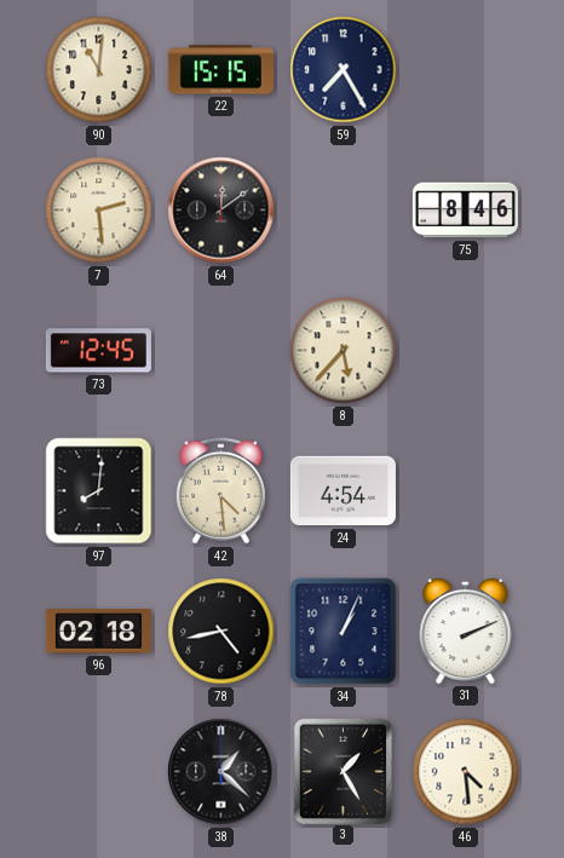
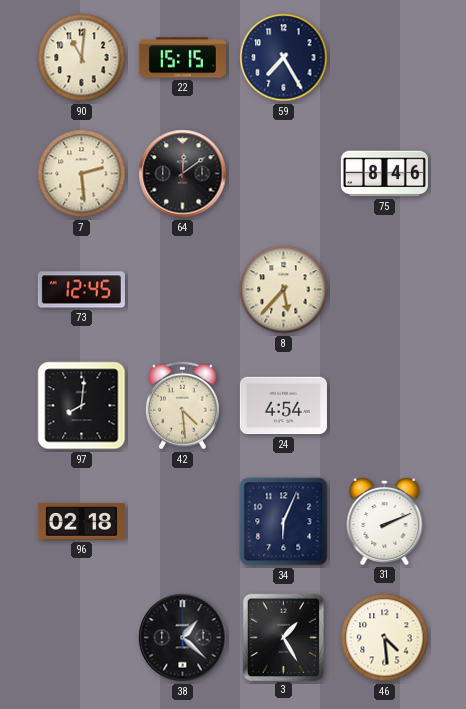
78: 4:43 -> none (221, 632)
34: 1:04 -> 6:04 (284, 522)
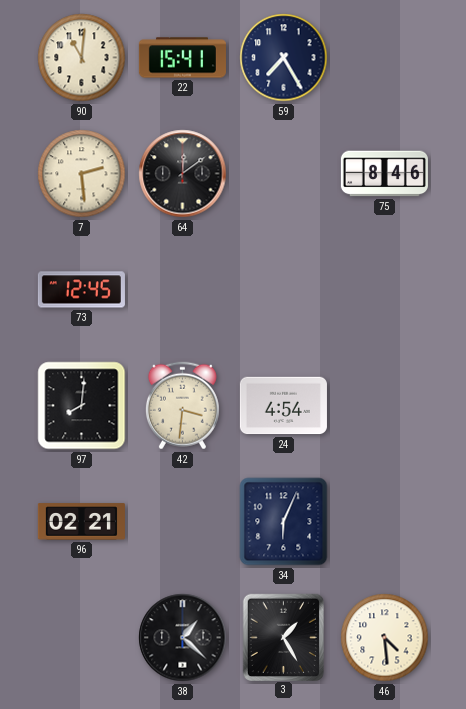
22: 15:15 -> 15:41 (182, 58)
8: 5:37 -> none (284, 290)
42: 4:29 -> 3:31 (182, 406)
96: 02:18 -> 02:21 (81, 522)
31: 2:11 -> none (385, 521)
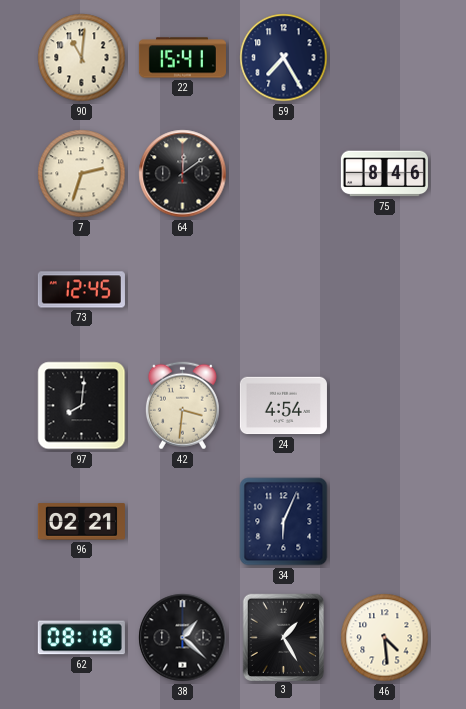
7: 2:29 -> 2:33 (82, 174)
62: none -> 08:18 (81, 638)
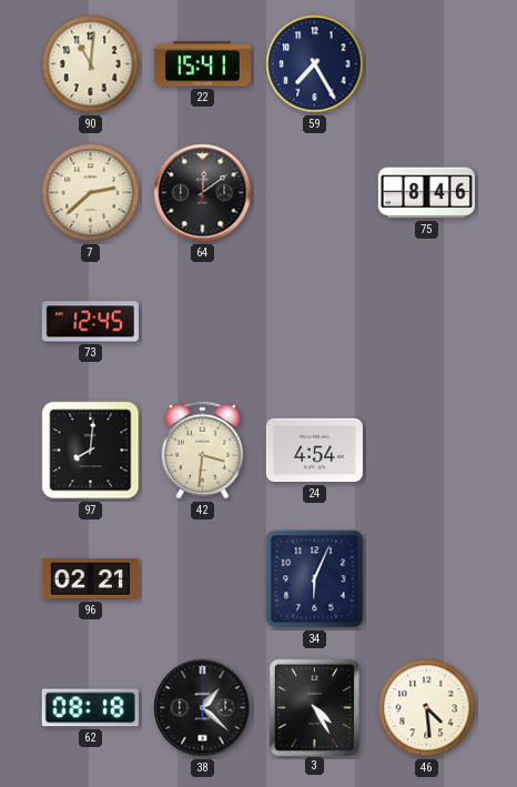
7: 2:33 -> 2:38 (91, 193)
3: 1:25 -> 4:25 (314, 707)
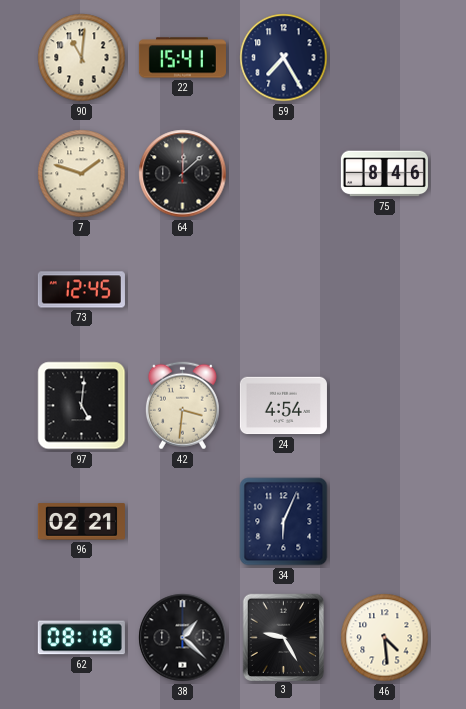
7: 2:38 -> 1:48 (82, 174)
64: 12:09 -> 12:08 (183, 174)
97: 8:01 -> 5:01 (82, 406)
3: 4:25 -> 9:25 (283, 637)
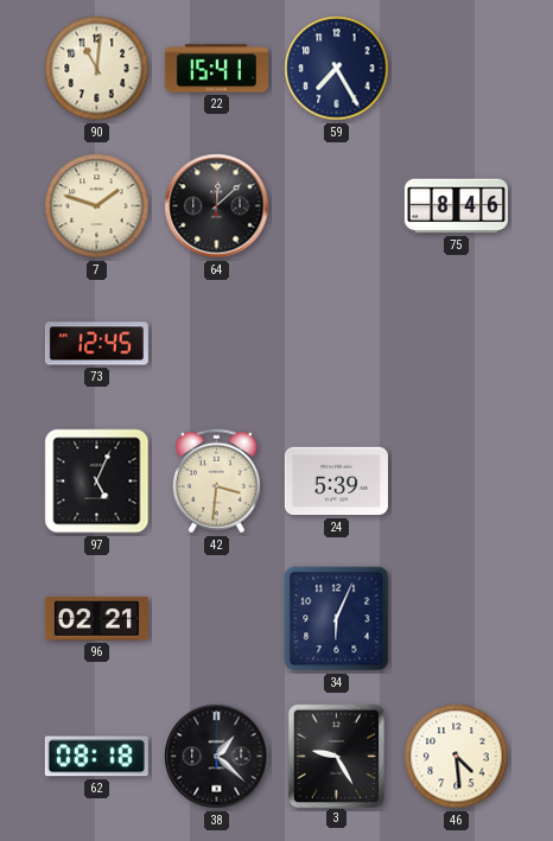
97: 5:01 -> 5:04 (97, 482)
24: 4:54 -> 5:39 (336, 482)
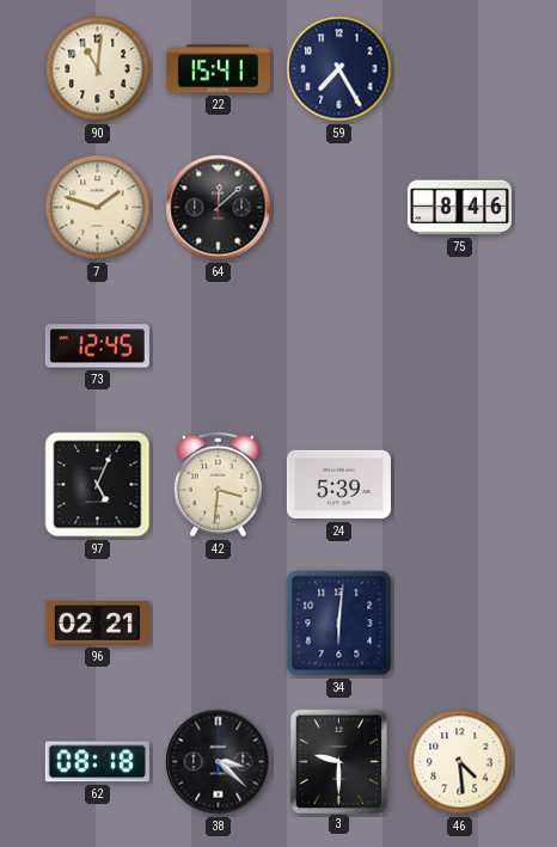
34: 6:04 -> 6:01 (339, 624)
38: 1:22 -> 3:22 (219, 762)
3: 9:25 -> 9:30 (338, 761)
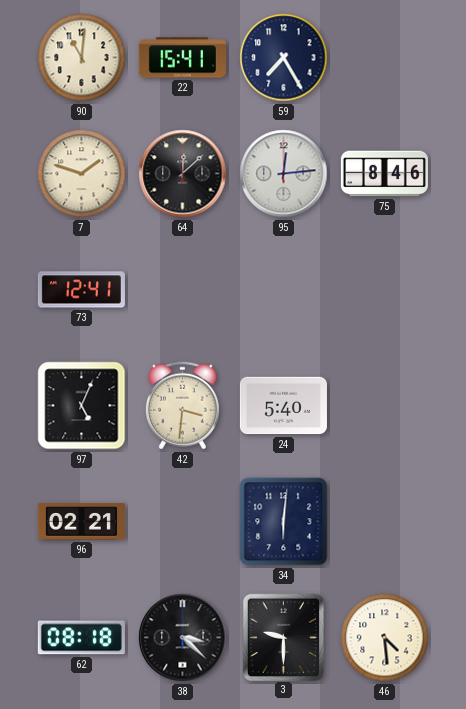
95: none -> 12:14 (284, 174)
73: 12:45 -> 12:41 (81, 290)
24: 5:39 -> 5:40 (283, 406)
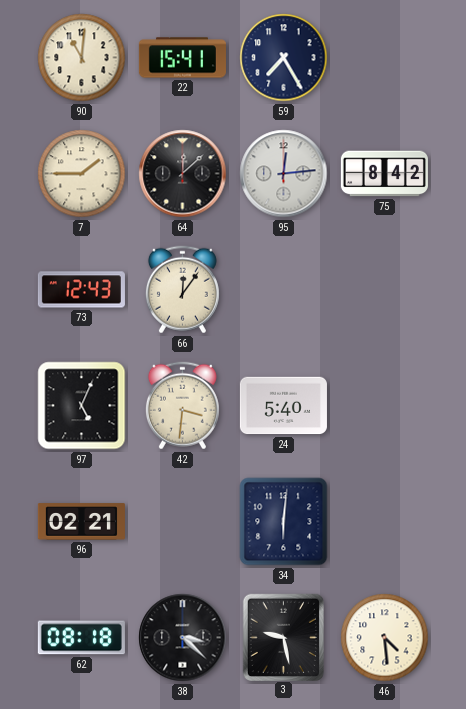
7: 1:48 -> 1:45 (82, 174)
75: 8:46 -> 8:42 (384, 174)
73: 12:41 -> 12:43 (81, 290)
66: none -> 12:06 (182, 290)
3: 9:30 -> 9:28 (283, 637)
